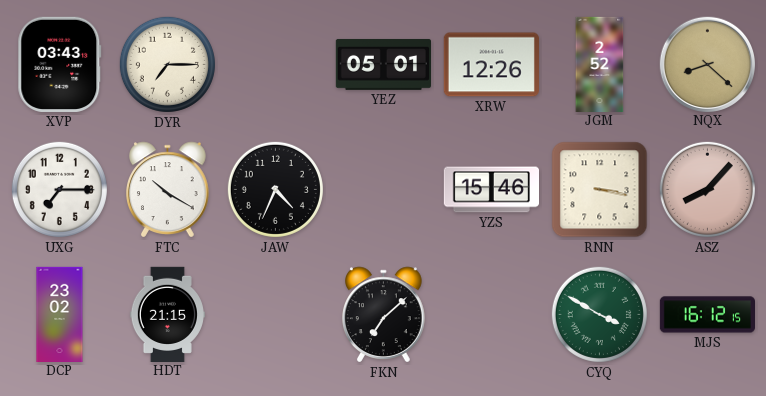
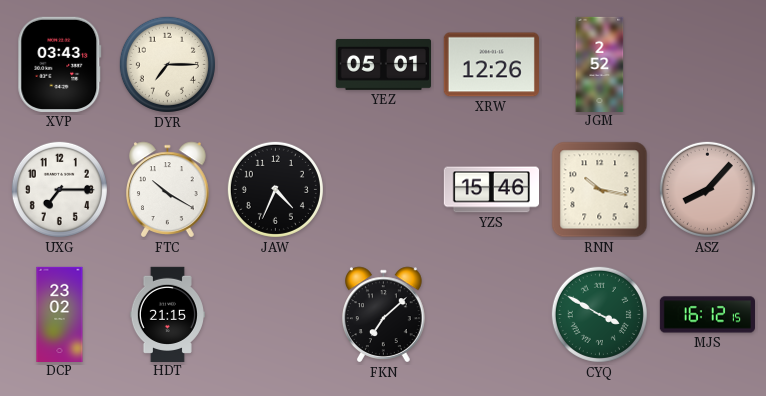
NQX: 8:22 -> none (707, 64)
RNN: 3:17 -> 10:17 (600, 190)
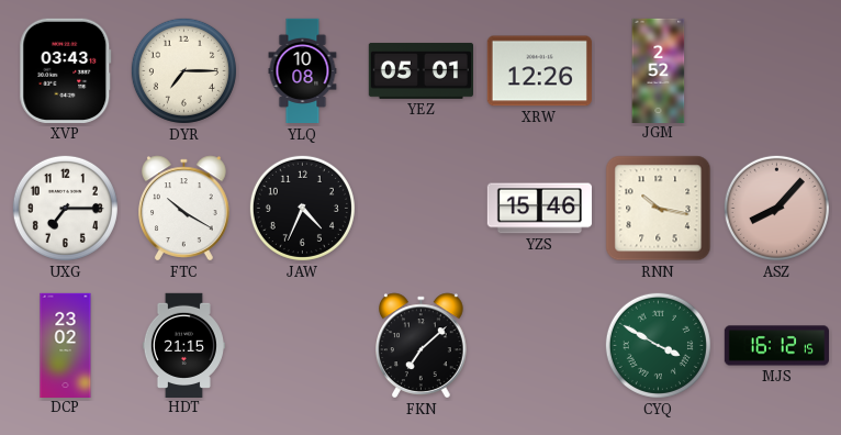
YLQ: none -> 10:08 (303, 71)
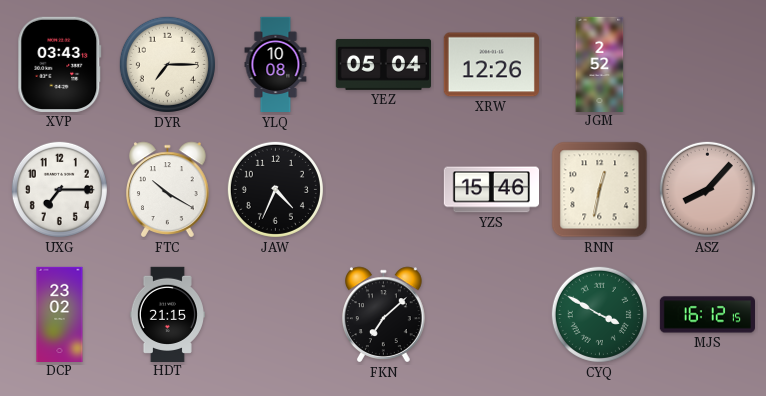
YEZ: 05:01 -> 05:04 (383, 64)
RNN: 10:17 -> 12:32 (600, 190)
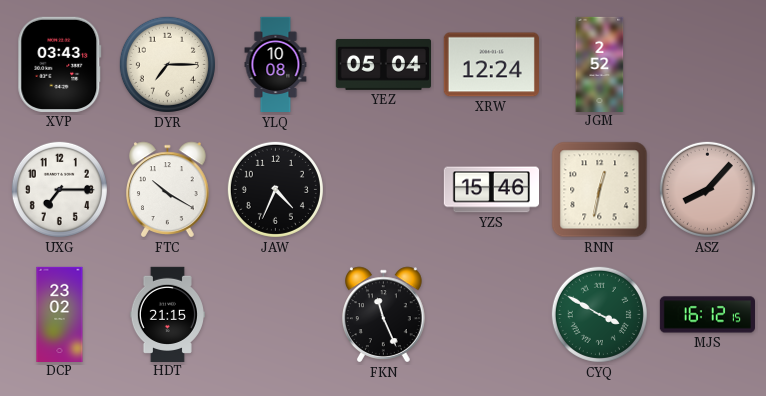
XRW: 12:26 -> 12:24 (491, 65)
FKN: 7:08 -> 11:26 (384, 315)
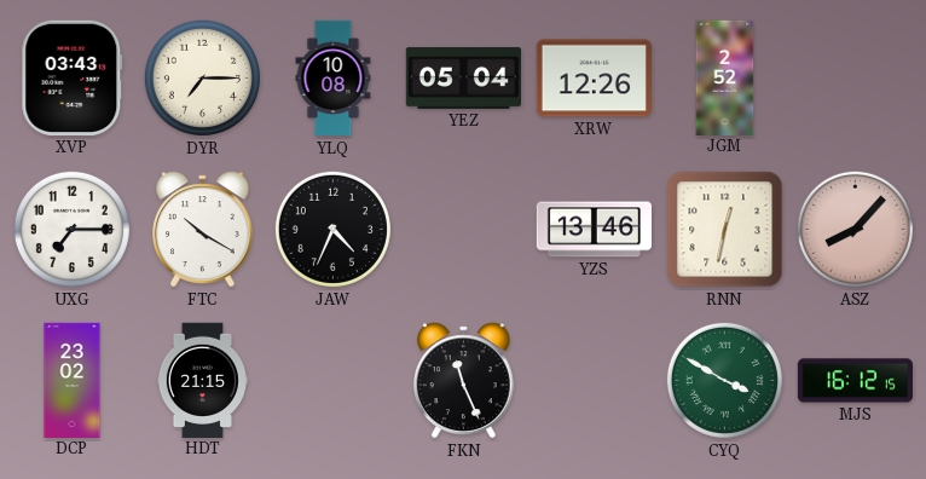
XRW: 12:24 -> 12:26 (594, 79)
YZS: 15:46 -> 13:46 (594, 230)
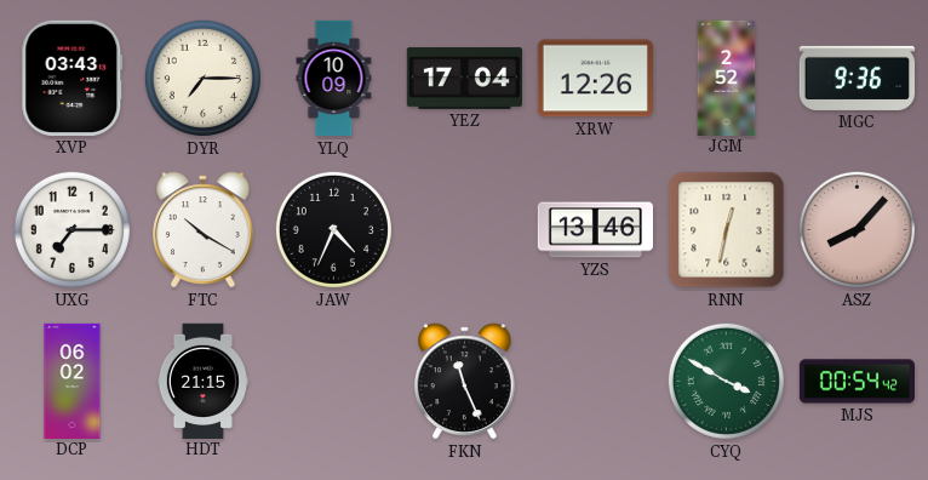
YLQ: 10:08 -> 10:09 (334, 79)
YEZ: 05:04 -> 17:04 (464, 78)
MGC: none -> 9:36 (857, 78)
DCP: 23:02 -> 06:02 (73, 381)
MJS: 16:12 -> 00:54 (857, 382)
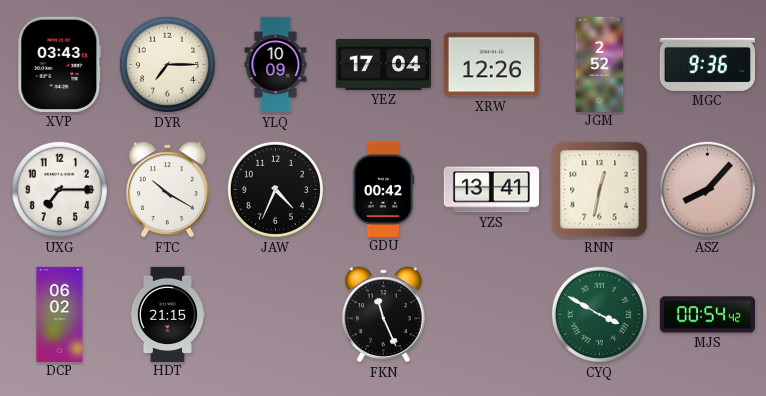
GDU: none -> 00:42 (383, 189)
YZS: 13:46 -> 13:41 (491, 190)
